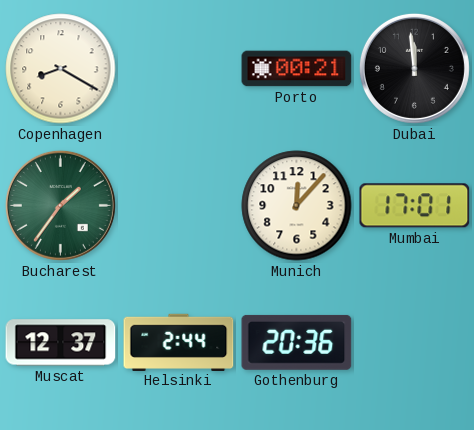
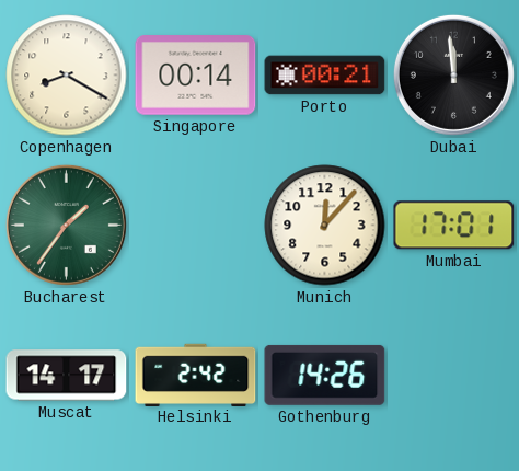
Singapore: none -> 00:14 (196, 76)
Muscat: 12:37 -> 14:17 (67, 376)
Helsinki: 2:44 -> 2:42 (196, 375)
Gothenburg: 20:36 -> 14:26 (325, 375)
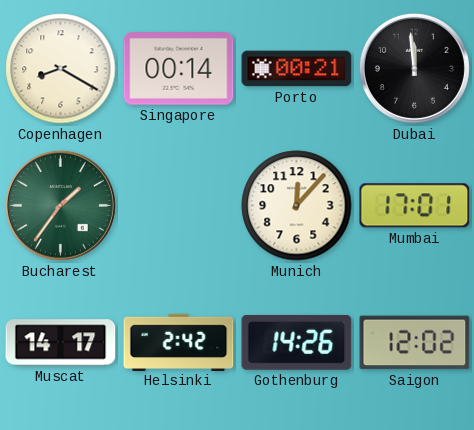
Saigon: none -> 12:02 (415, 343)
